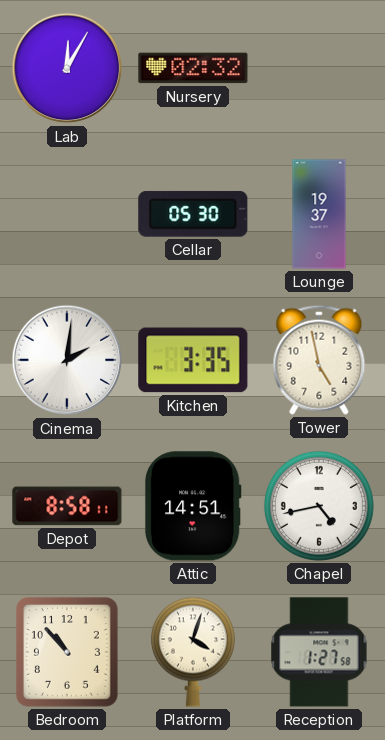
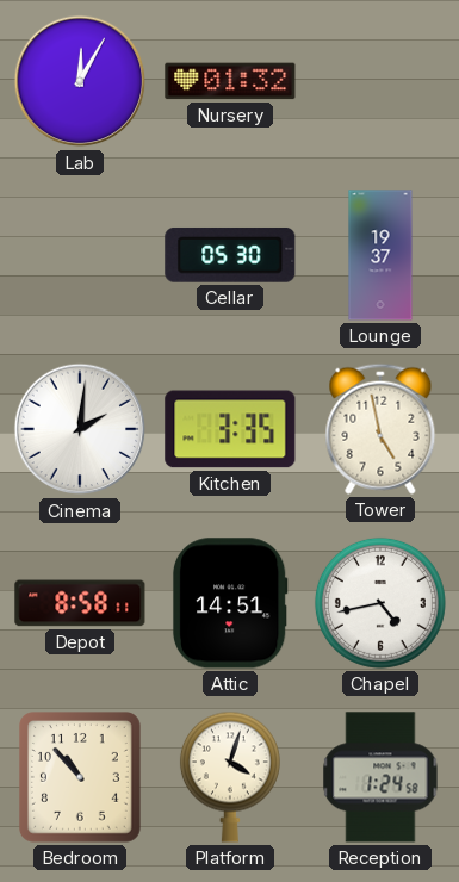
Nursery: 02:32 -> 01:32 (230, 81)
Reception: 1:27 -> 1:24 (380, 777)
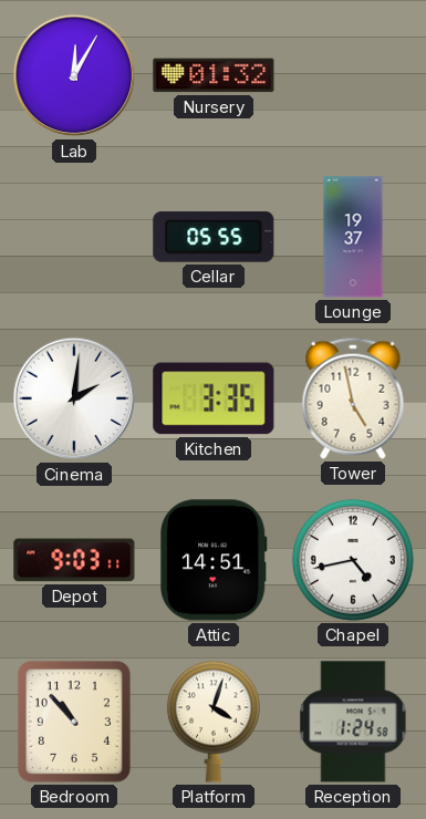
Cellar: 05:30 -> 05:55 (214, 237)
Depot: 8:58 -> 9:03 (74, 560)
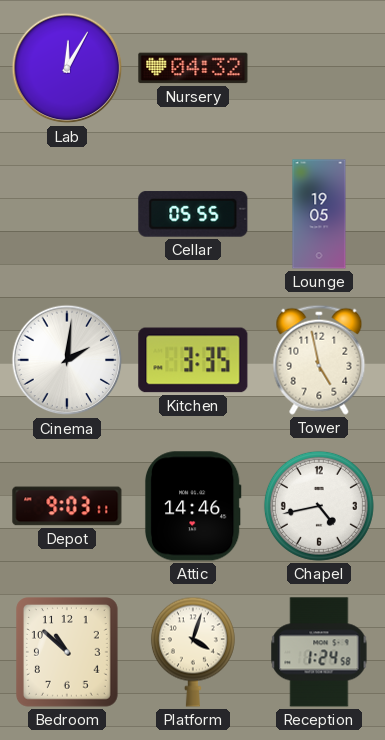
Nursery: 01:32 -> 04:32 (193, 68)
Lounge: 19:37 -> 19:05 (319, 214)
Attic: 14:51 -> 14:46 (193, 506)
Bedroom: 10:53 -> 10:52 (68, 653)
